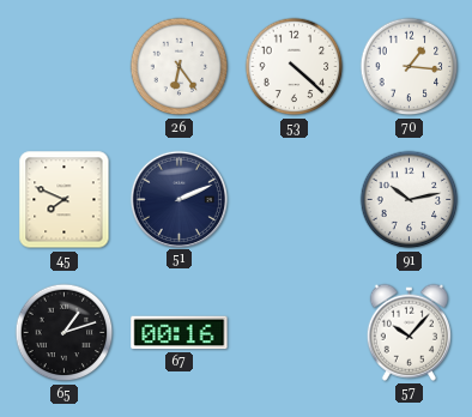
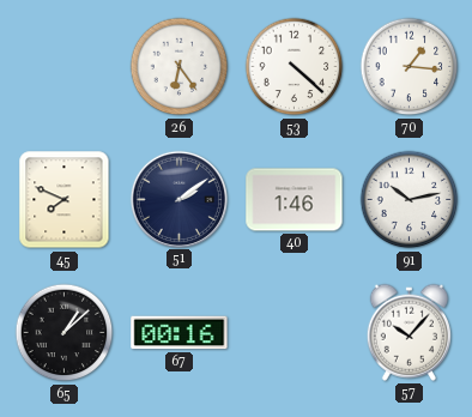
51: 2:11 -> 2:09 (178, 199)
40: none -> 1:46 (295, 200)
65: 1:12 -> 1:08 (65, 333)
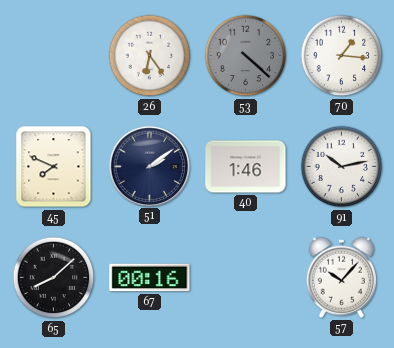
53 dial: white -> grey (246, 56)
65: 1:08 -> 8:08 (54, 278)
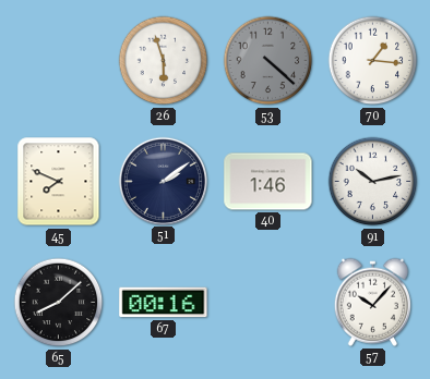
26: 6:24 -> 5:57 (164, 61)
